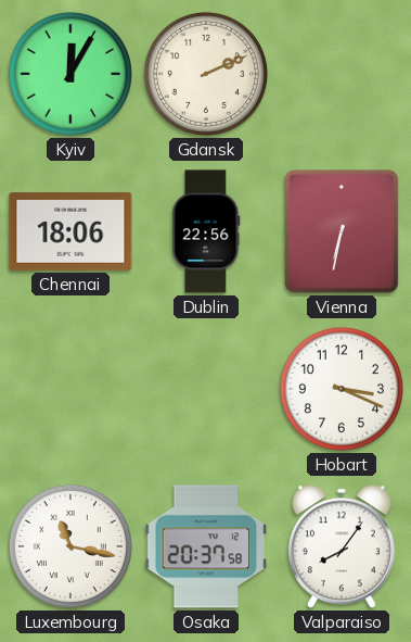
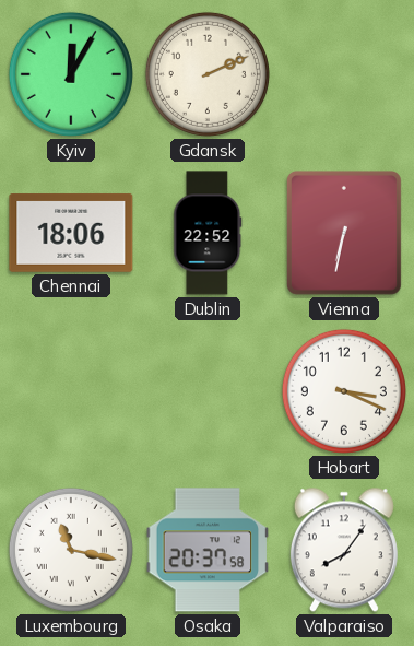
Dublin: 22:56 -> 22:52 (208, 233)
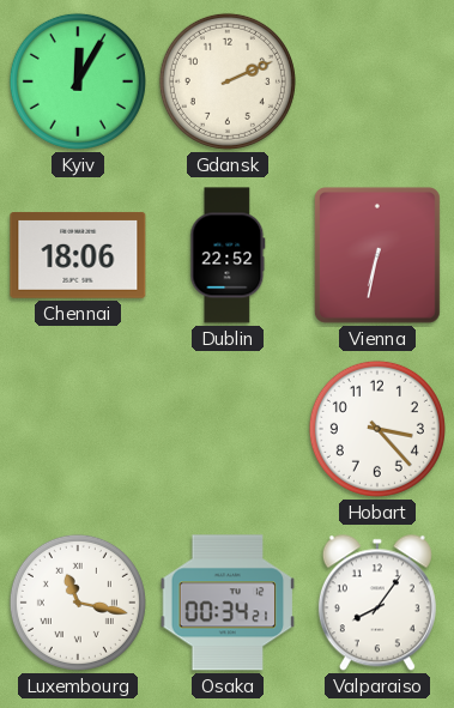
Hobart: 3:19 -> 3:23 (377, 429)
Osaka: 20:37 -> 00:34 (228, 603)
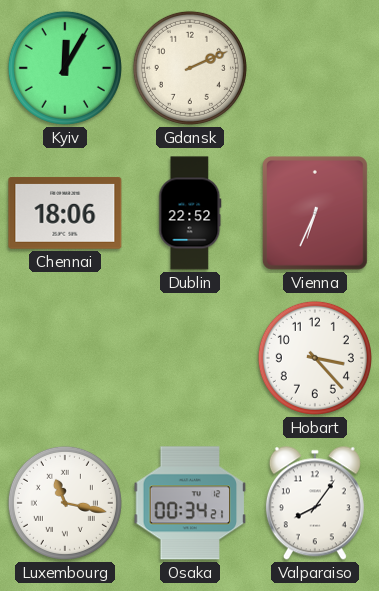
Vienna: 6:32 -> 6:34 (315, 213)
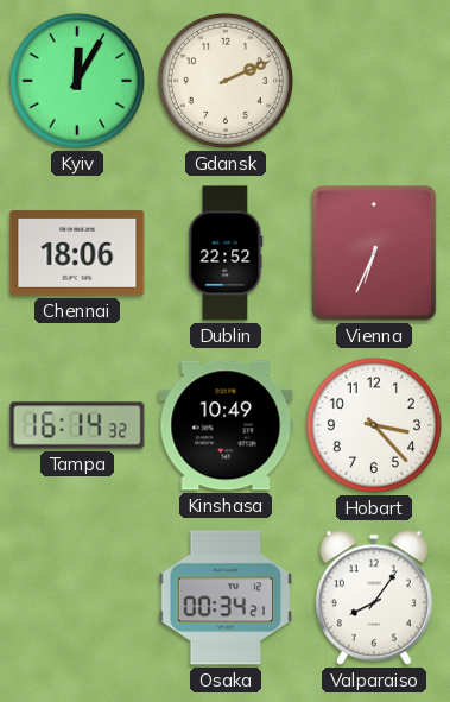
Tampa: none -> 16:14 (77, 425)
Kinshasa: none -> 10:49 (226, 425)
Luxembourg: 11:17 -> none (65, 503)
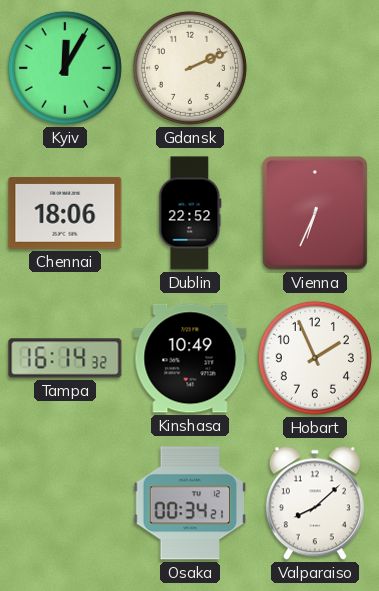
Hobart: 3:23 -> 1:56 (315, 358)
Valparaiso: 8:06 -> 8:08 (315, 503)
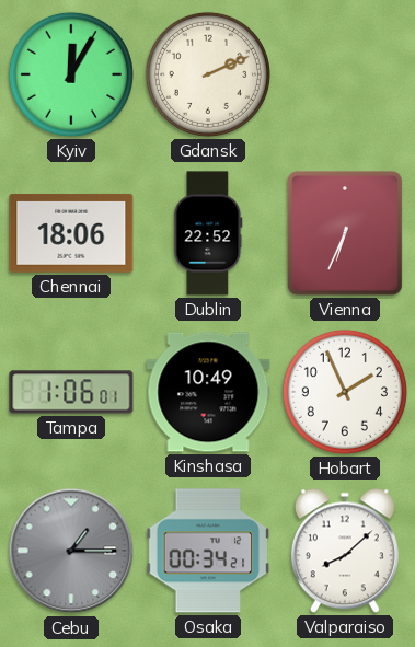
Tampa: 16:14 -> 1:06 (71, 392)
Cebu: none -> 1:15 (71, 551)
